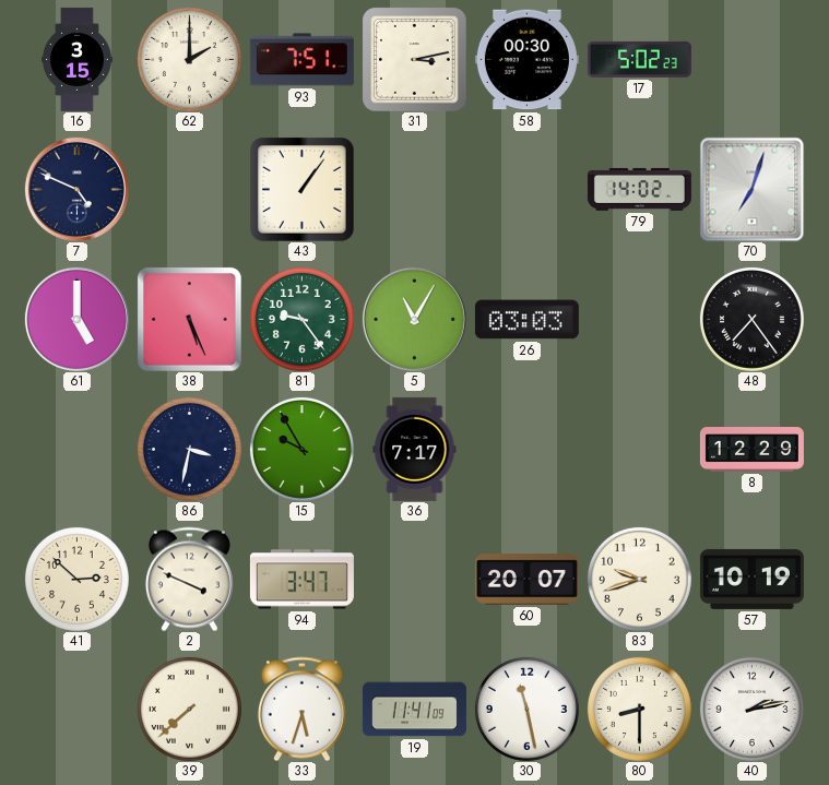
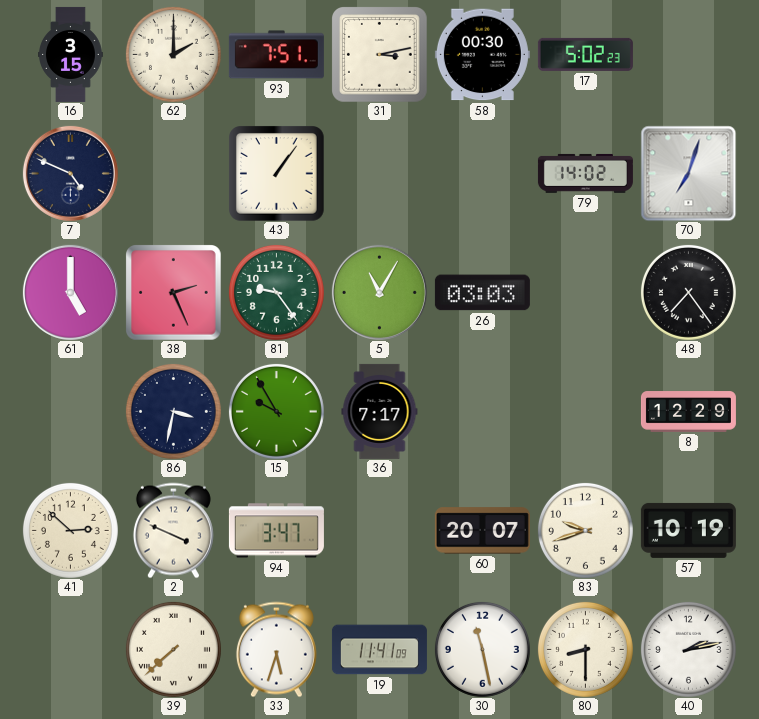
38: 5:26 -> 2:26 (174, 293)
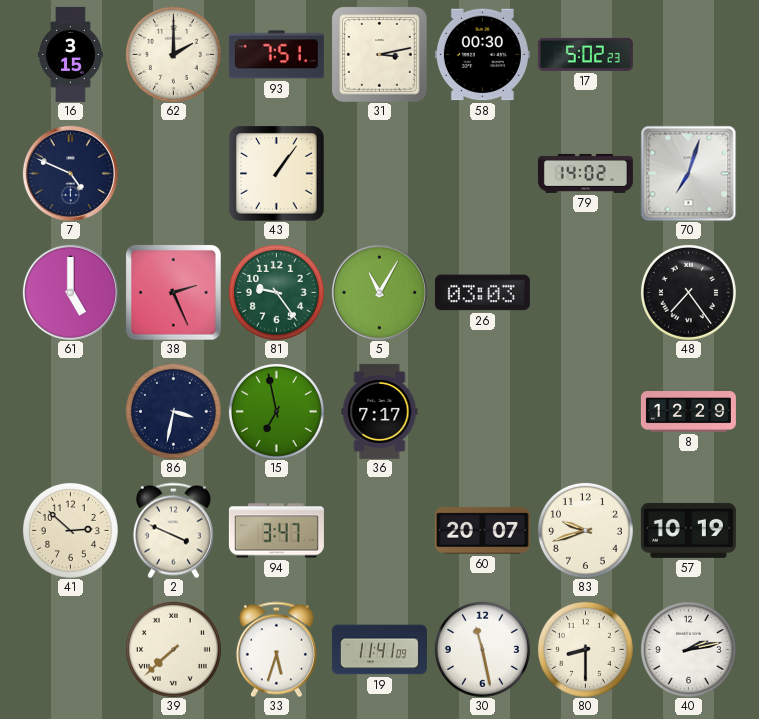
15: 9:55 -> 6:58 (276, 411)
